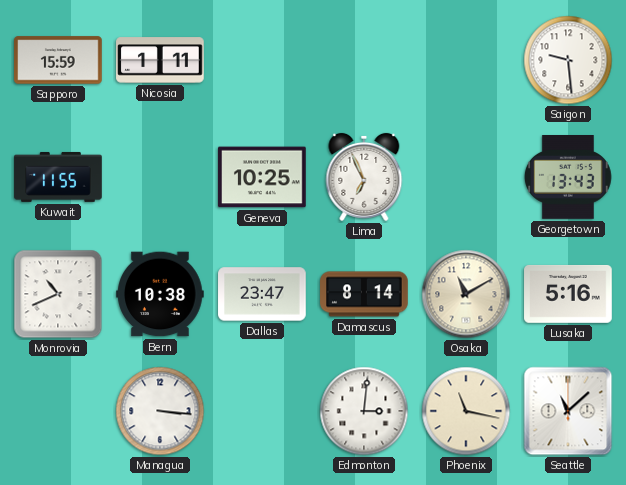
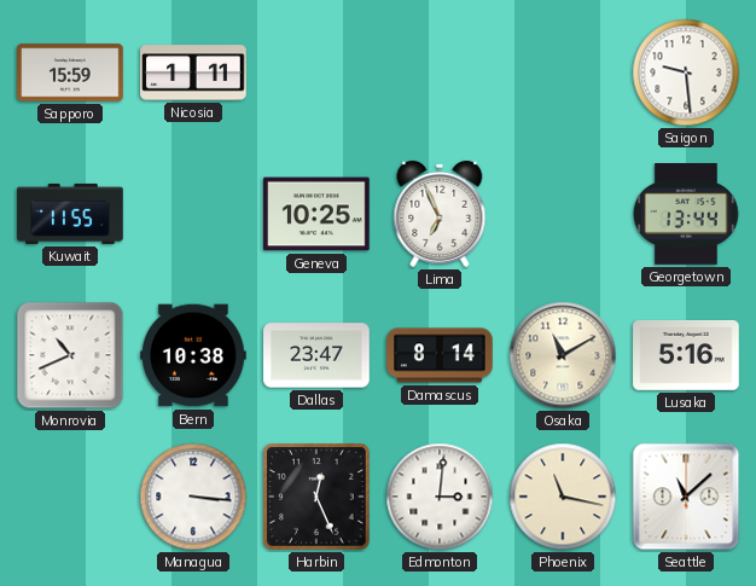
Georgetown: 13:43 -> 13:44 (687, 215)
Harbin: none -> 12:26 (316, 497)
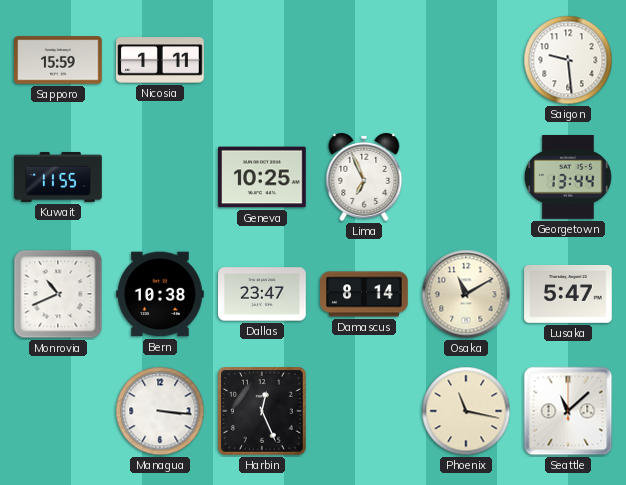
Lusaka: 5:16 -> 5:47 (568, 294)
Edmonton: 3:01 -> none (440, 497)
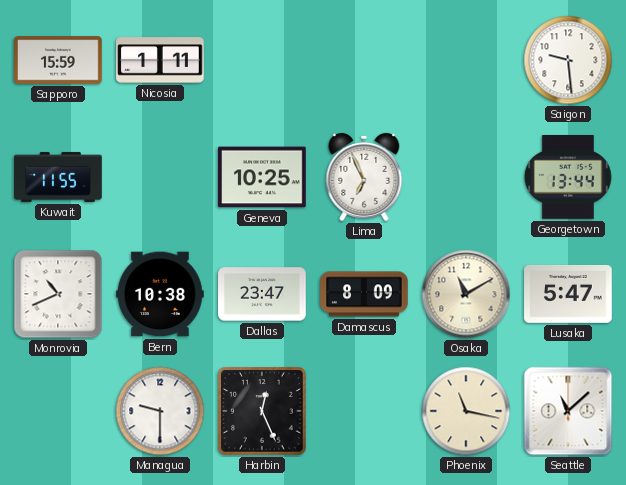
Damascus: 8:14 -> 8:09 (364, 294)
Managua: 3:16 -> 9:30 (160, 411)
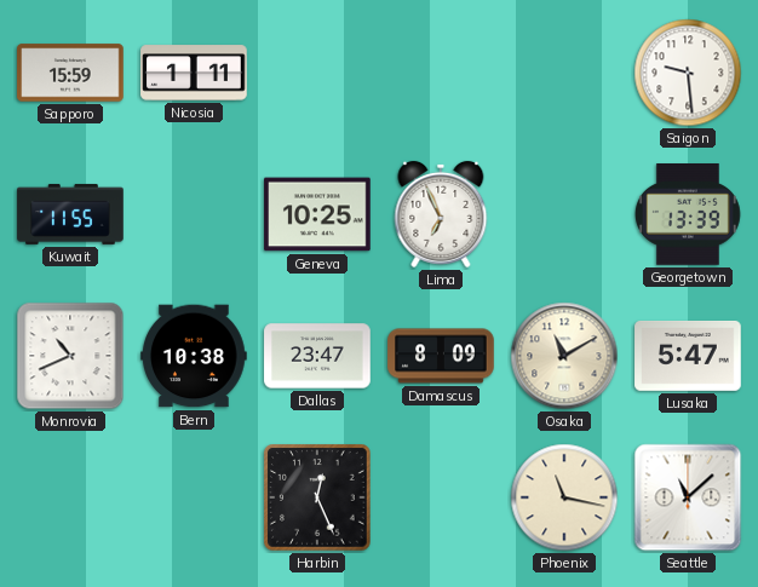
Georgetown: 13:44 -> 13:39 (689, 215)
Managua: 9:30 -> none (160, 411)
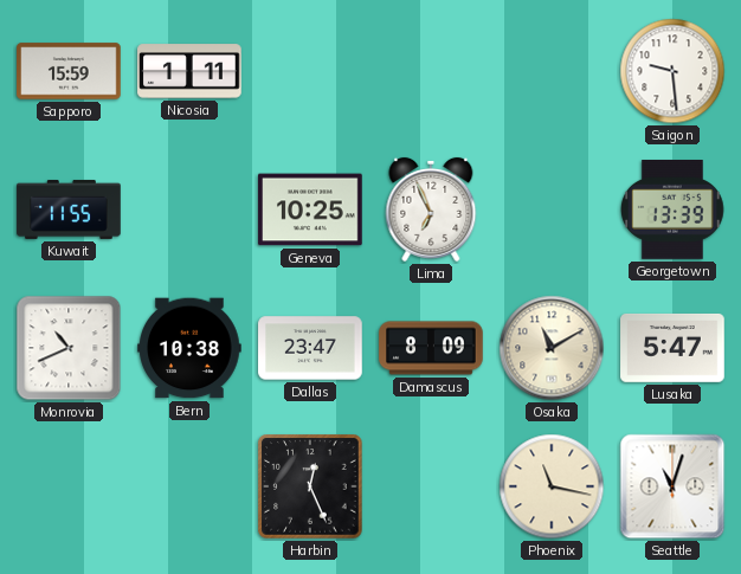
Seattle: 11:08 -> 11:03 (672, 486)
